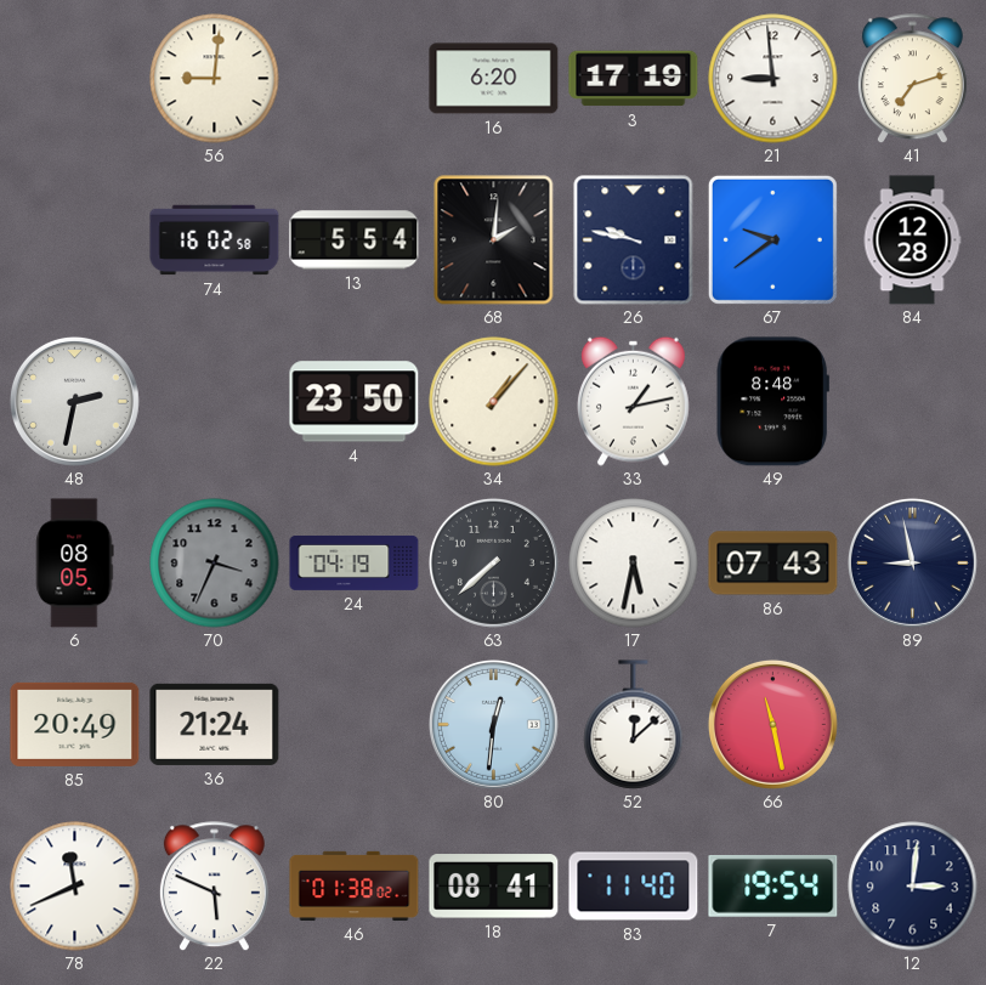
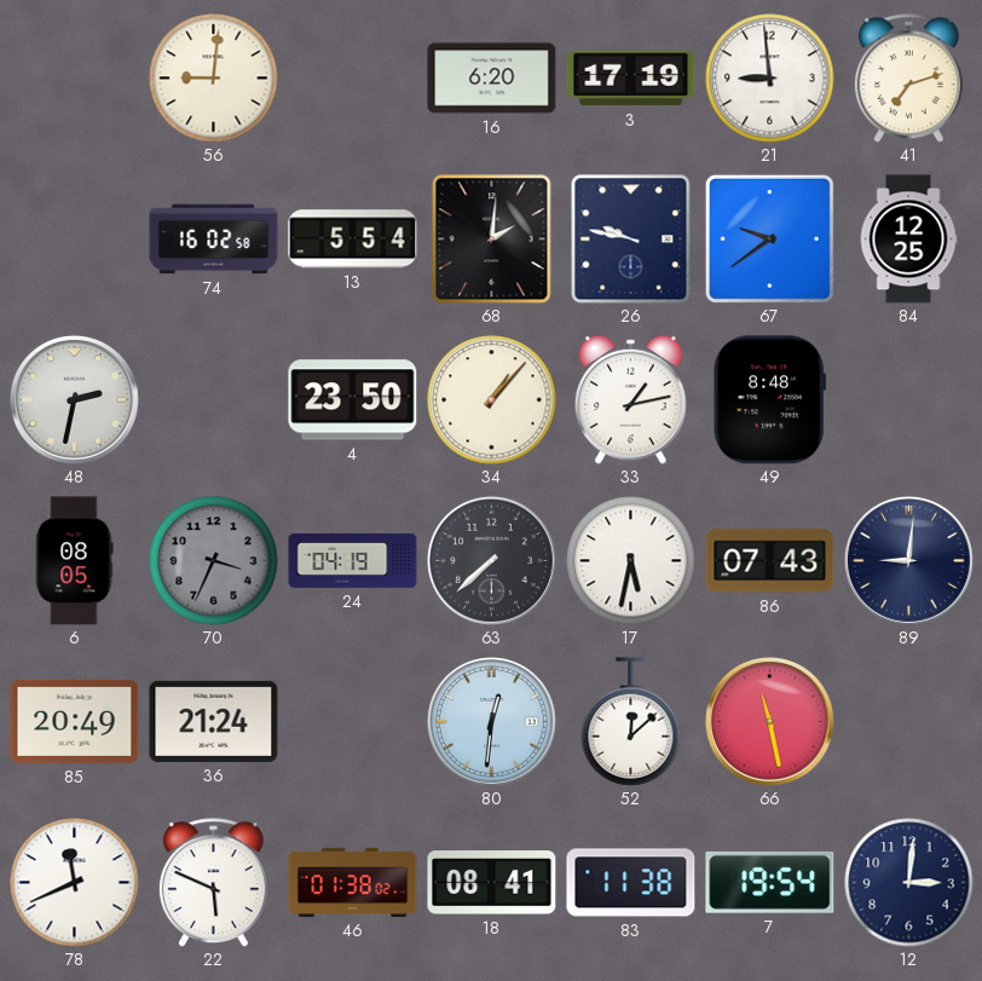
84: 12:28 -> 12:25 (908, 240)
89: 8:58 -> 9:01 (908, 560)
83: 11:40 -> 11:38 (631, 883)
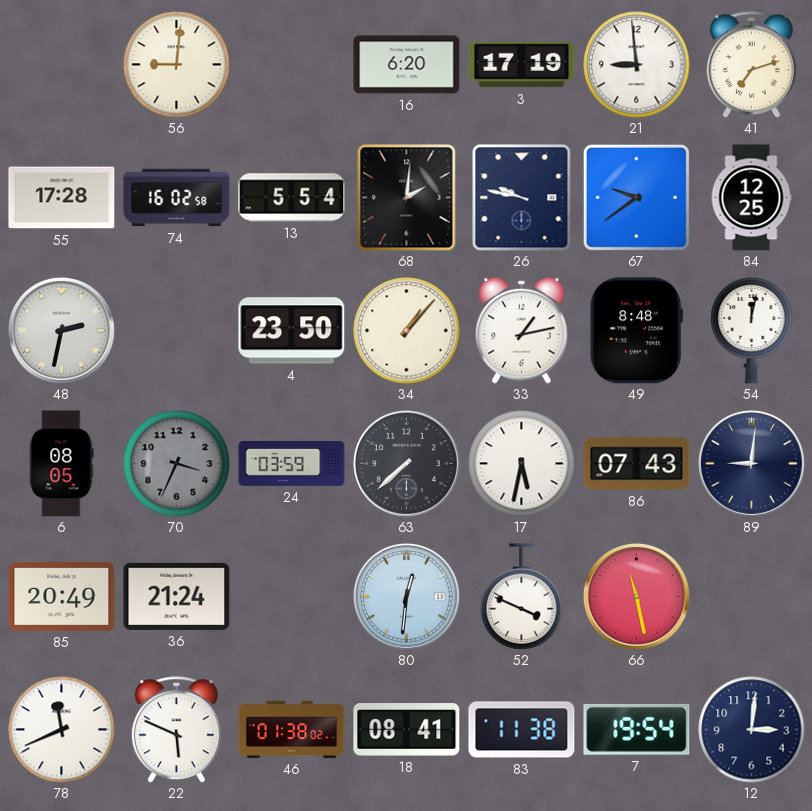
55: none -> 17:28 (62, 198)
54: none -> 12:02 (752, 330)
24: 04:19 -> 03:59 (292, 463)
52: 12:08 -> 3:49 (522, 597)
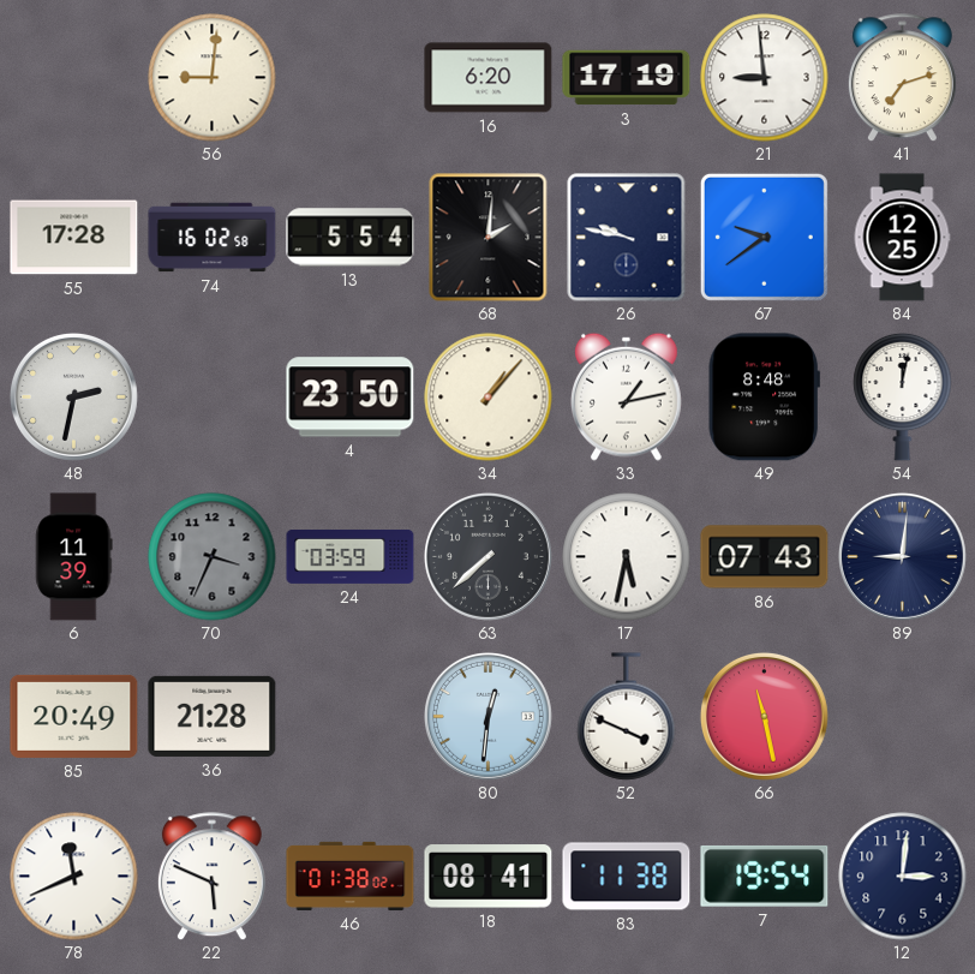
6: 08:05 -> 11:39 (74, 557)
36: 21:24 -> 21:28 (213, 716)
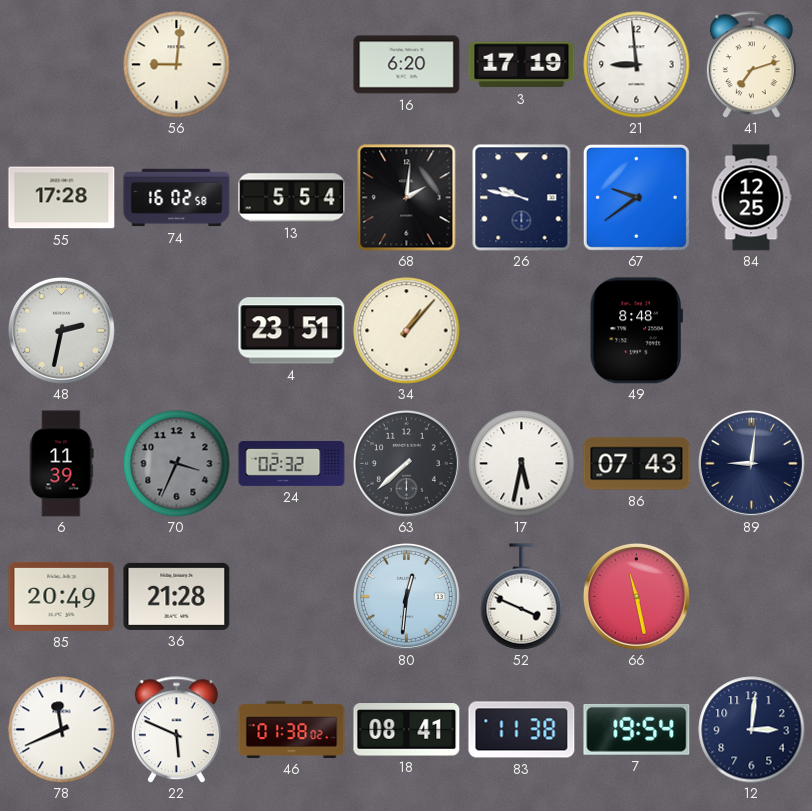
4: 23:50 -> 23:51 (292, 331)
33: 1:13 -> none (627, 396)
54: 12:02 -> none (903, 396)
24: 03:59 -> 02:32 (292, 463)
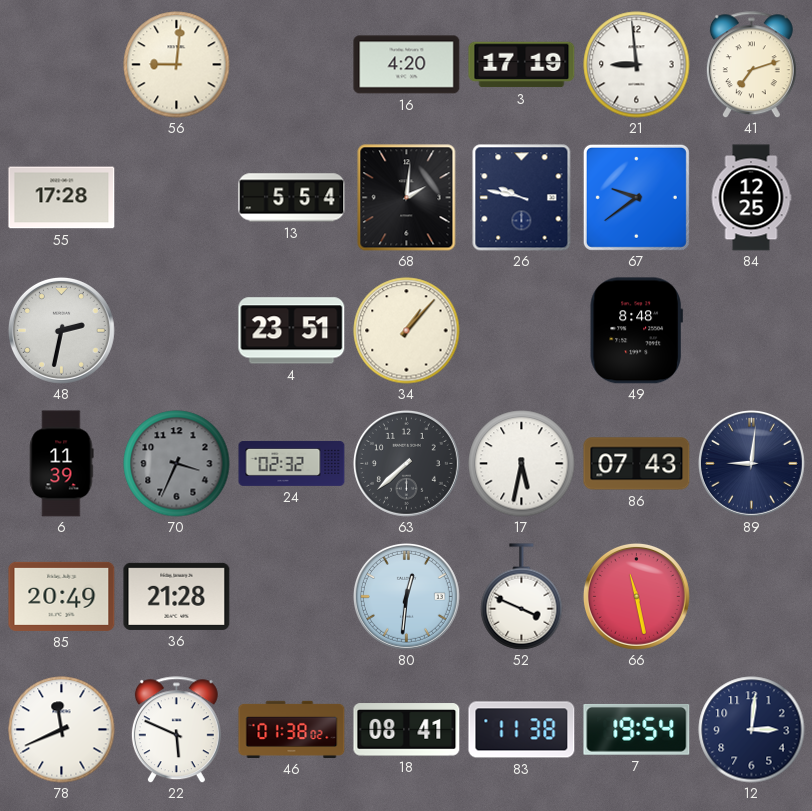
16: 6:20 -> 4:20 (407, 65)
74: 16:02 -> none (177, 198)
